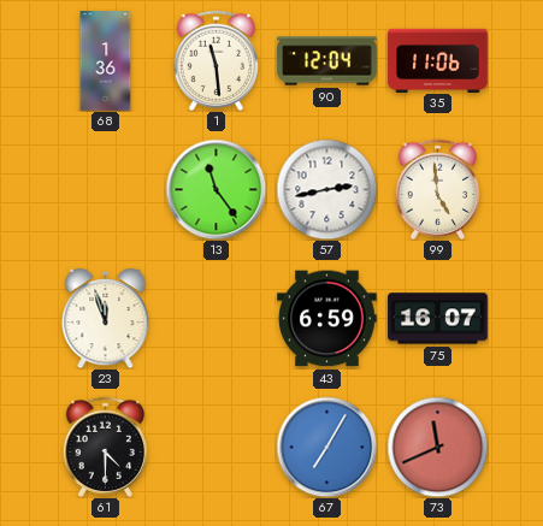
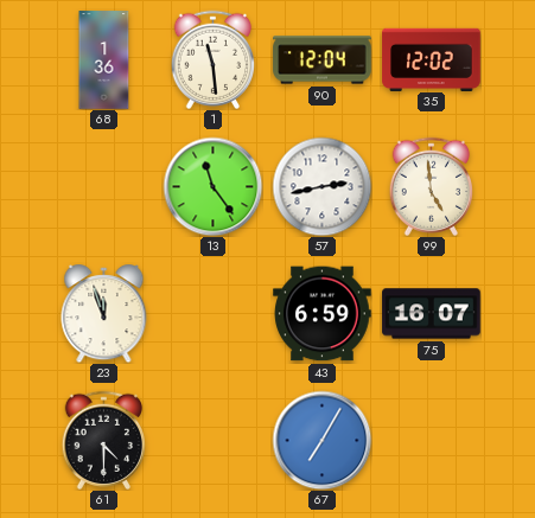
35: 11:06 -> 12:02 (432, 59)
73: 11:41 -> none (437, 447)
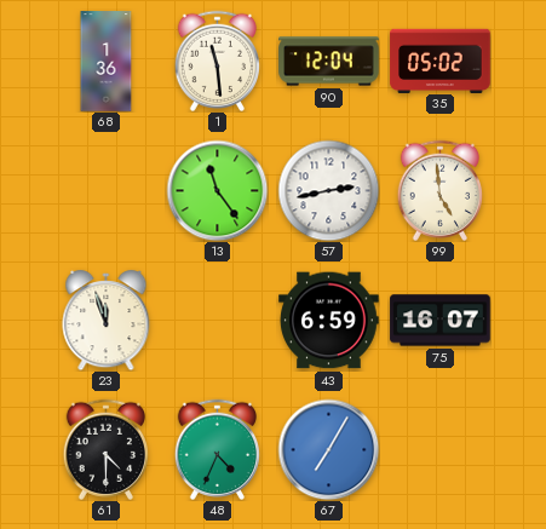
35: 12:02 -> 05:02 (441, 61)
48: none -> 4:34 (218, 449)
